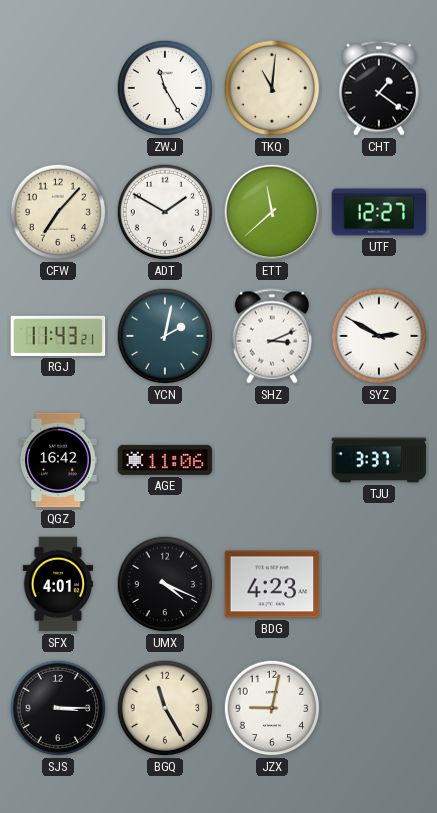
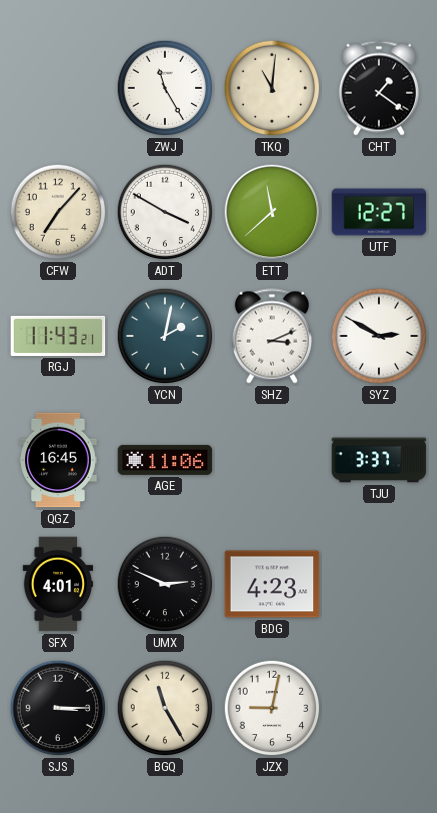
ADT: 1:50 -> 3:50 (165, 212)
QGZ: 16:42 -> 16:45 (58, 460)
UMX: 4:19 -> 2:49 (165, 584)
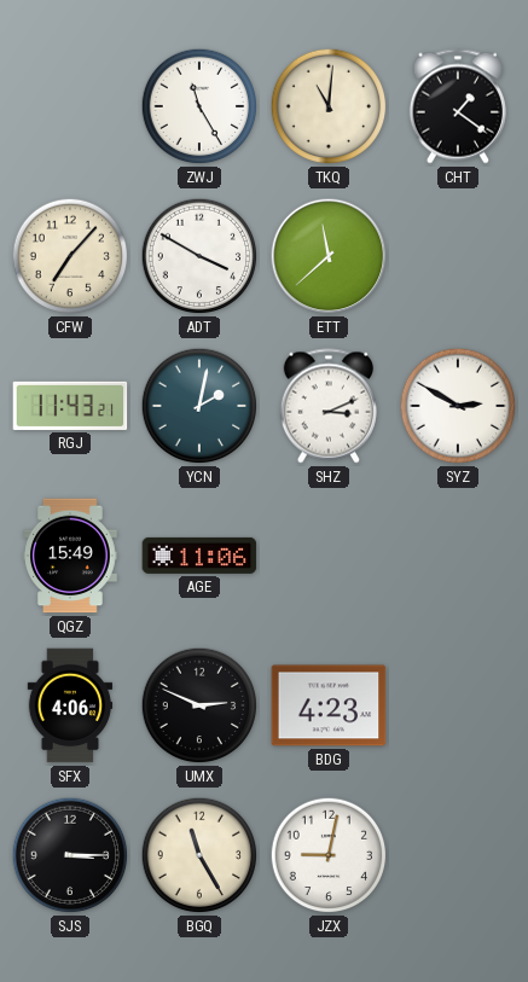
UTF: 12:27 -> none (379, 212)
QGZ: 16:45 -> 15:49 (70, 556)
TJU: 3:37 -> none (379, 460)
SFX: 4:01 -> 4:06 (70, 705)
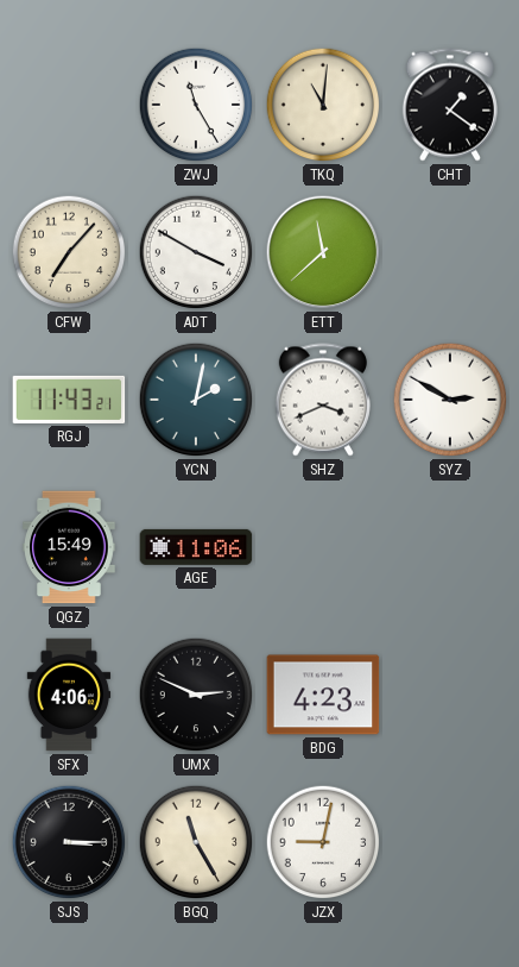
SHZ: 3:11 -> 3:41 (323, 400)
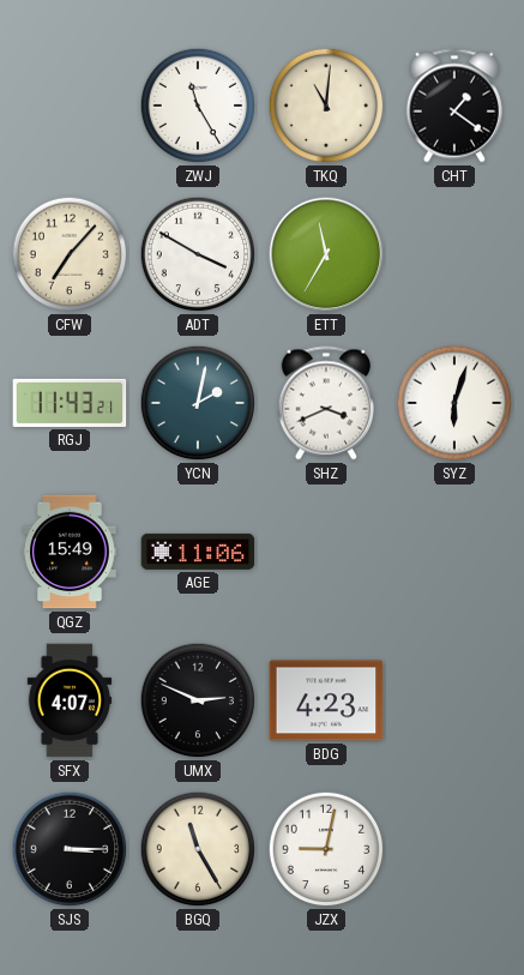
ETT: 11:38 -> 11:35 (326, 254)
SYZ: 2:50 -> 6:03 (454, 403)
SFX: 4:06 -> 4:07 (70, 700)
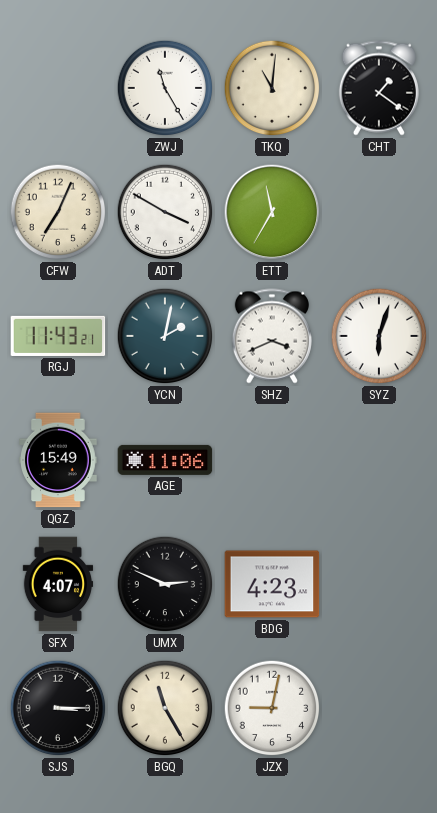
CFW: 7:07 -> 7:04 (58, 212)
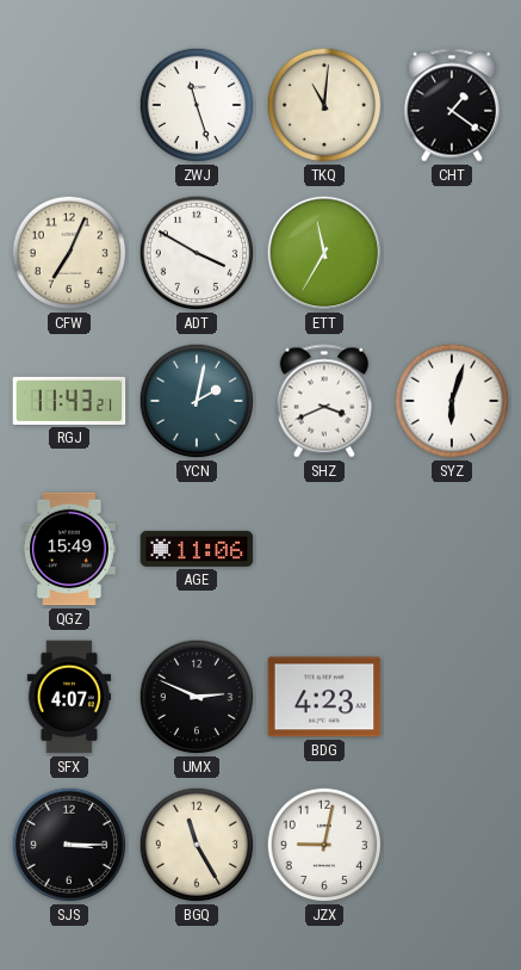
ZWJ: 11:25 -> 11:27 (197, 105)
